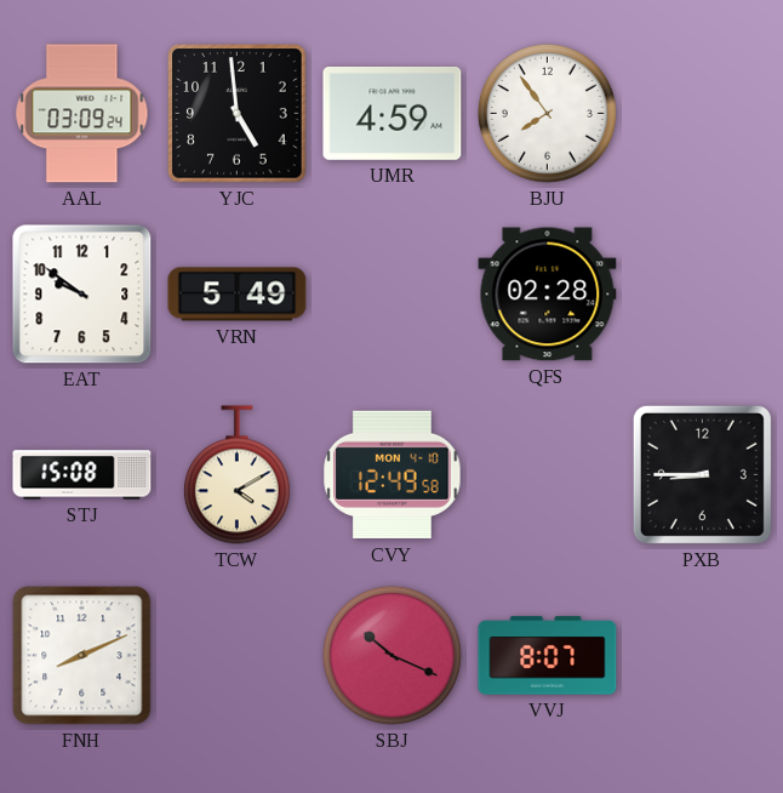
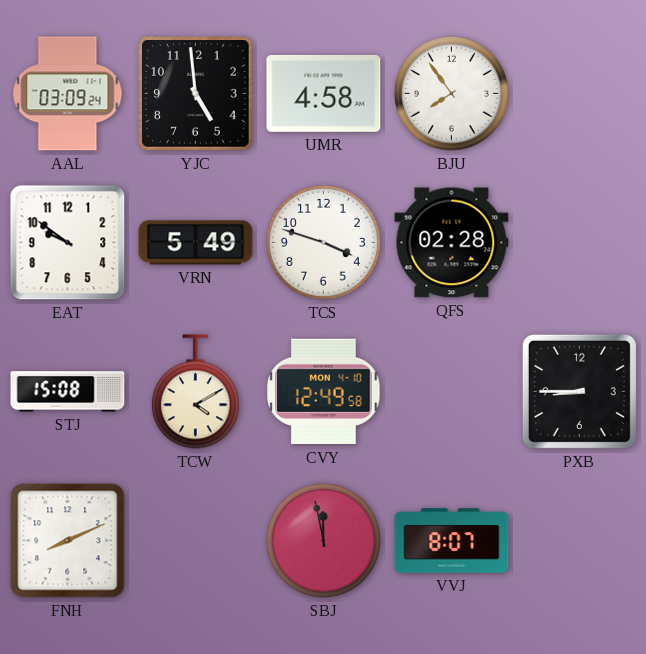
UMR: 4:59 -> 4:58 (324, 93)
TCS: none -> 3:48 (323, 242)
SBJ: 10:19 -> 11:58 (323, 540)
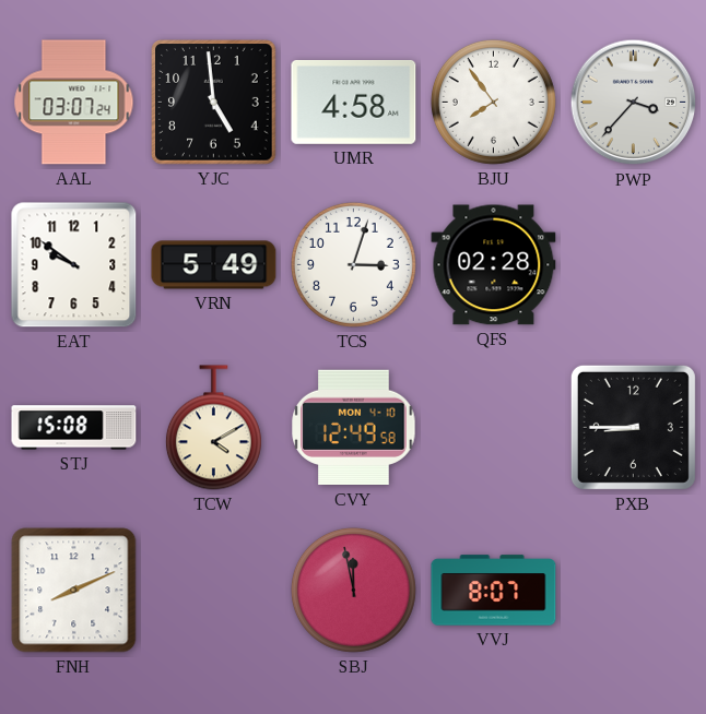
AAL: 03:09 -> 03:07 (74, 103)
PWP: none -> 3:37 (634, 103)
TCS: 3:48 -> 3:03 (353, 264)
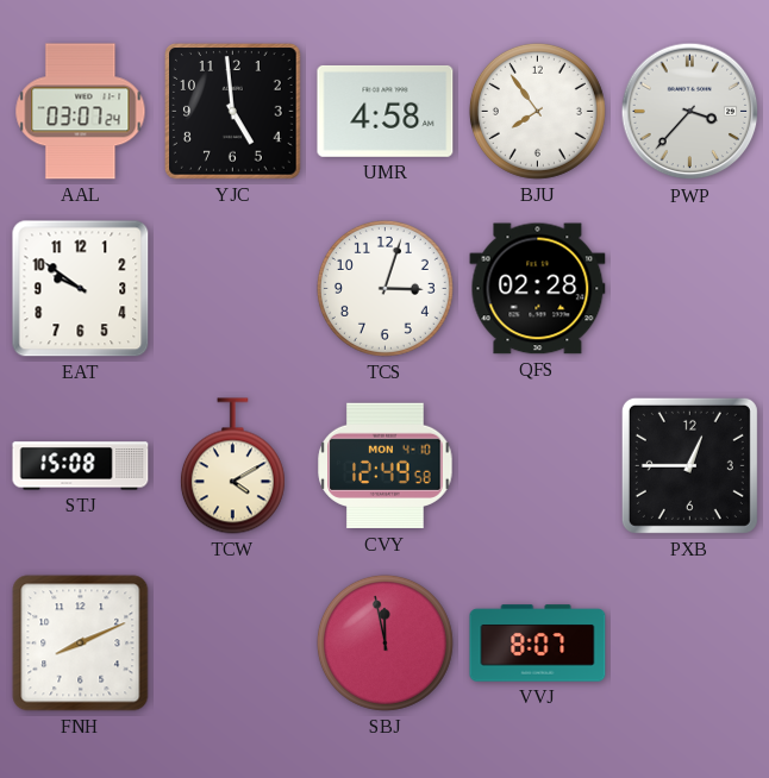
VRN: 5:49 -> none (214, 265)
PXB: 8:45 -> 12:45 (689, 465)
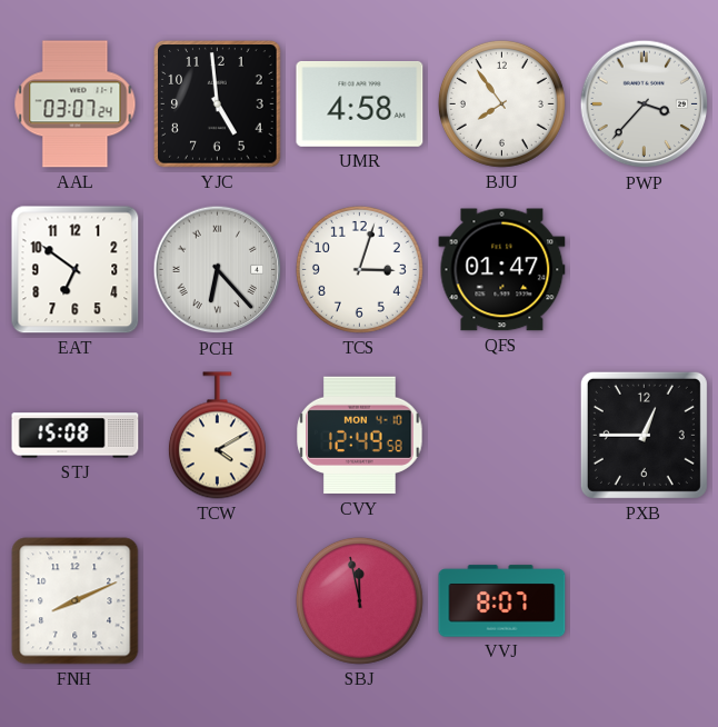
EAT: 9:51 -> 6:51 (76, 270)
PCH: none -> 6:23 (218, 270)
QFS: 02:28 -> 01:47 (502, 270)
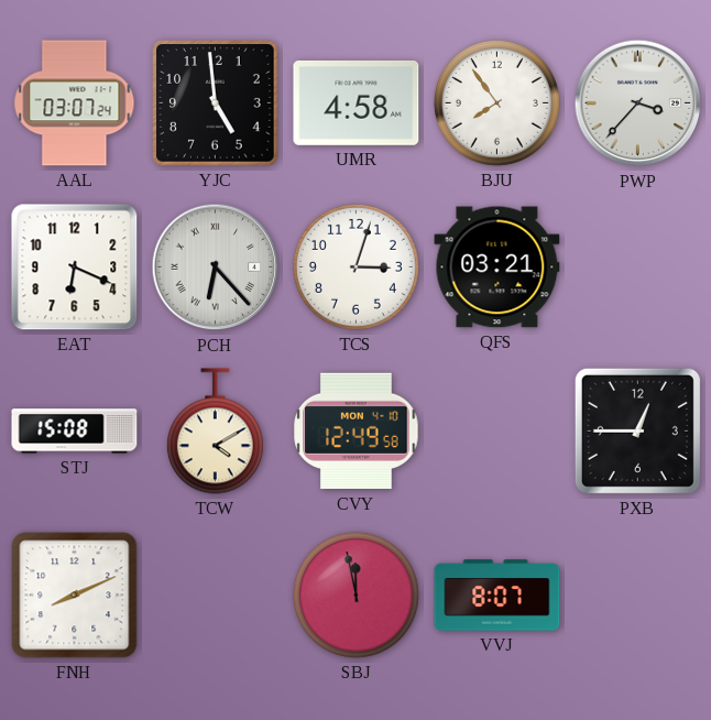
EAT: 6:51 -> 6:19 (75, 268)
QFS: 01:47 -> 03:21 (497, 268)
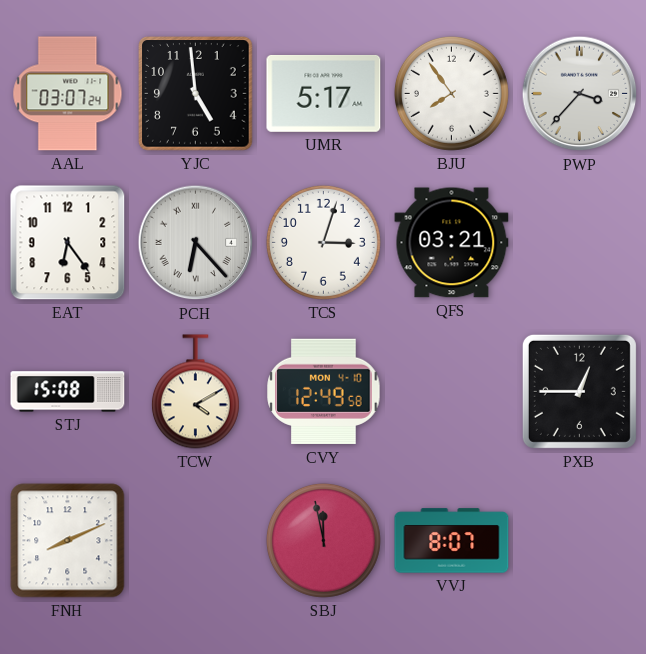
UMR: 4:58 -> 5:17 (324, 93)
EAT: 6:19 -> 6:24 (68, 243)
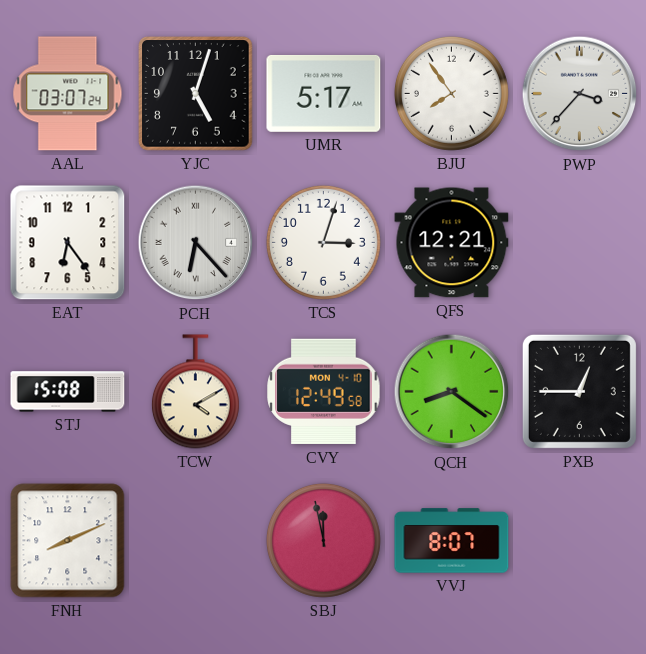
YJC: 4:59 -> 5:03 (196, 94)
QFS: 03:21 -> 12:21 (452, 243)
QCH: none -> 8:21 (452, 392)
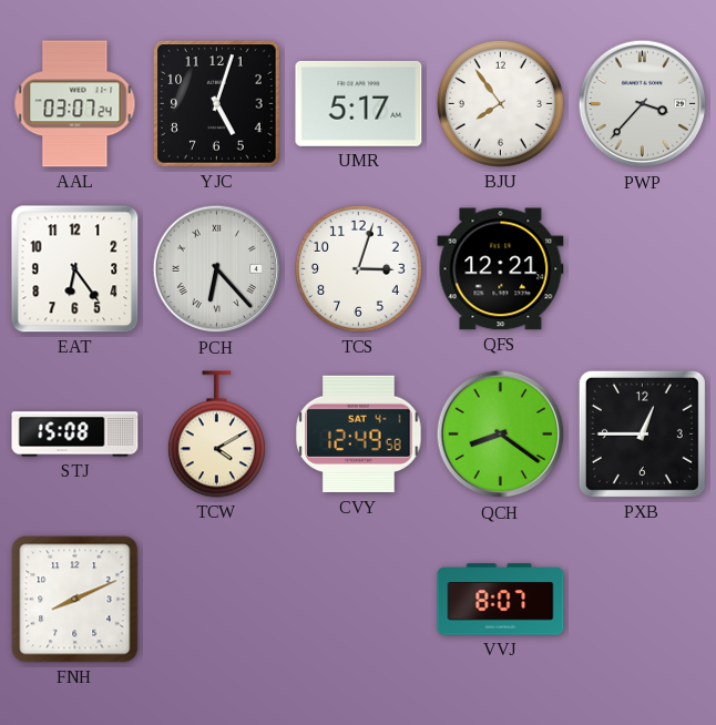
CVY date: MON 4-10 -> SAT 4-1 (359, 435)
SBJ: 11:58 -> none (323, 540)
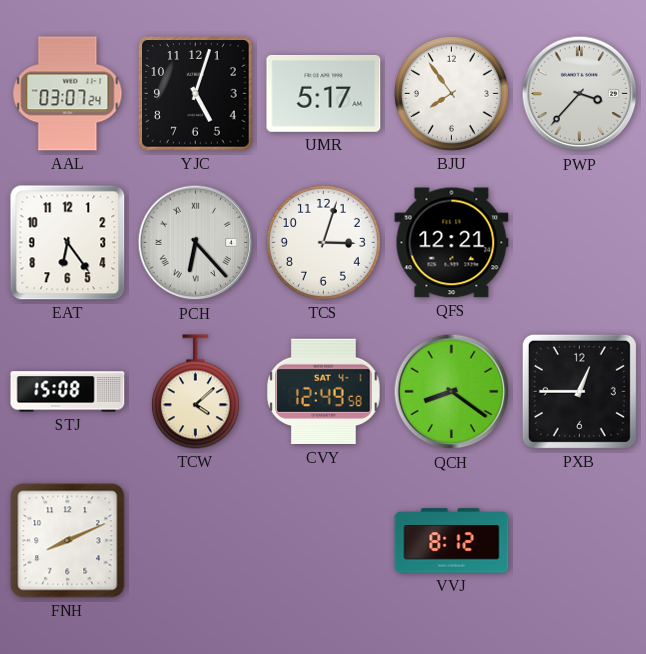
TCW: 4:10 -> 4:08 (195, 392)
VVJ: 8:07 -> 8:12 (452, 541)
